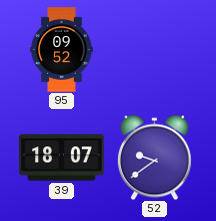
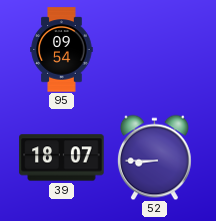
95: 09:52 -> 09:54 (62, 50)
52: 9:39 -> 8:45 (154, 157)
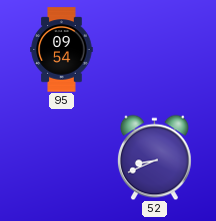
39: 18:07 -> none (62, 158)
52: 8:45 -> 8:41 (154, 157)
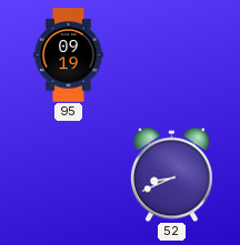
95: 09:54 -> 09:19 (69, 55)
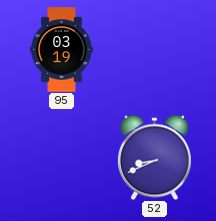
95: 09:19 -> 03:19 (62, 50)
